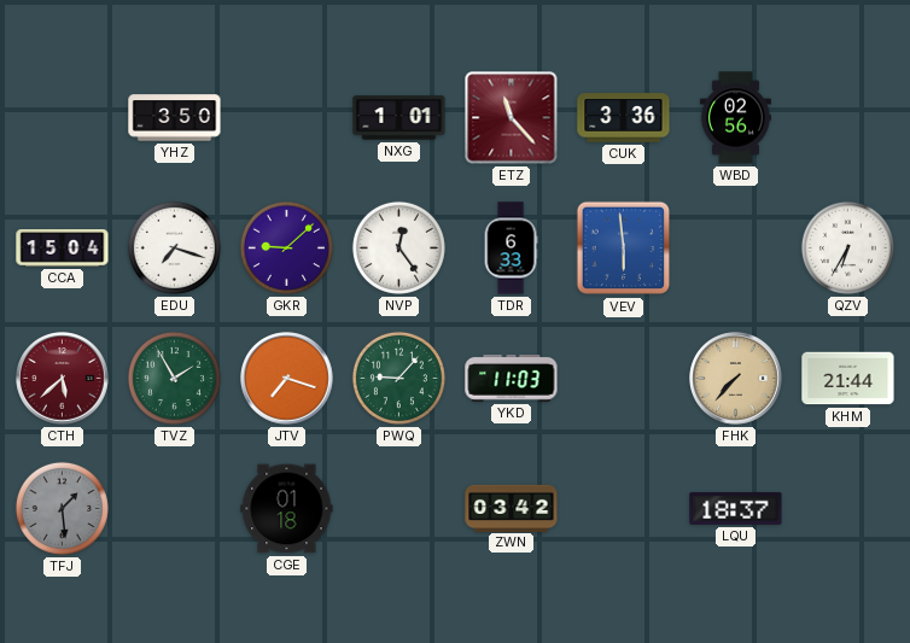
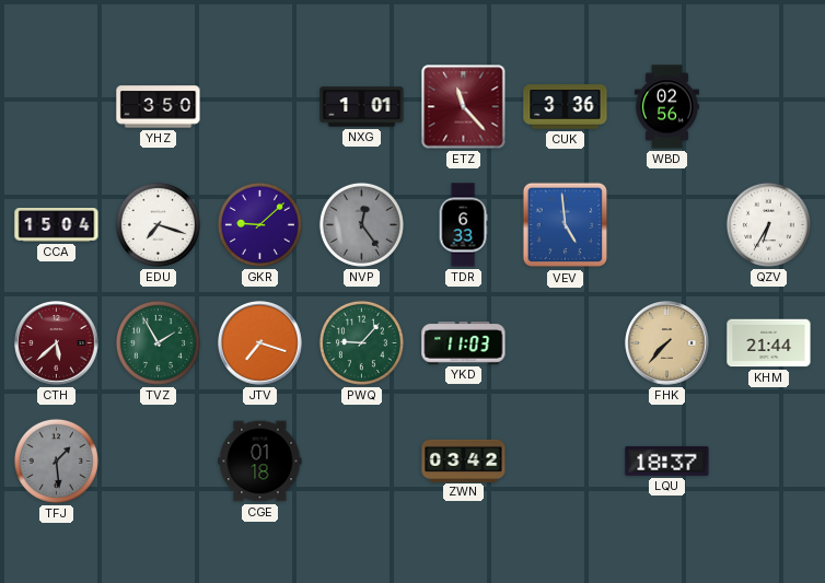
NVP dial: white -> grey (361, 224)
VEV: 5:59 -> 4:59 (566, 225)
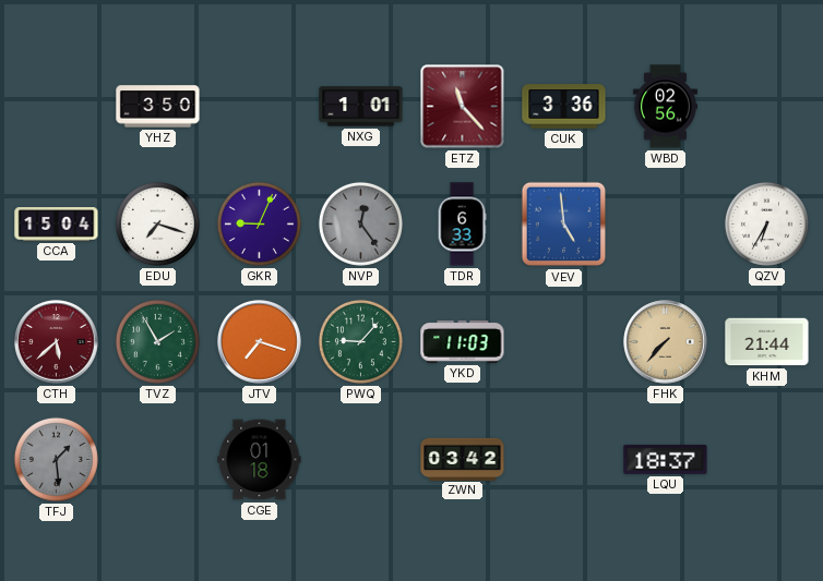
GKR: 9:08 -> 9:04 (259, 223)
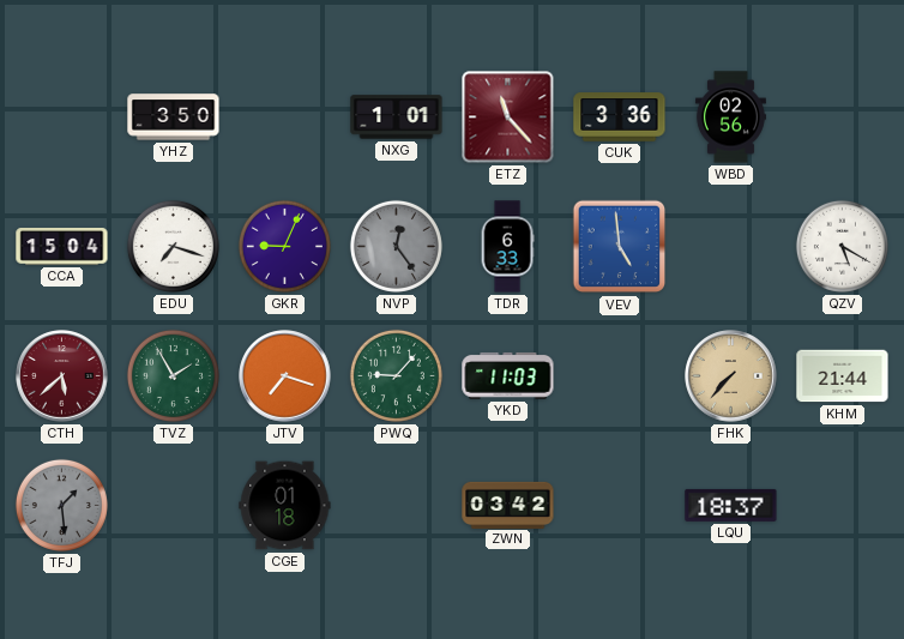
QZV: 6:35 -> 5:20 (842, 246)
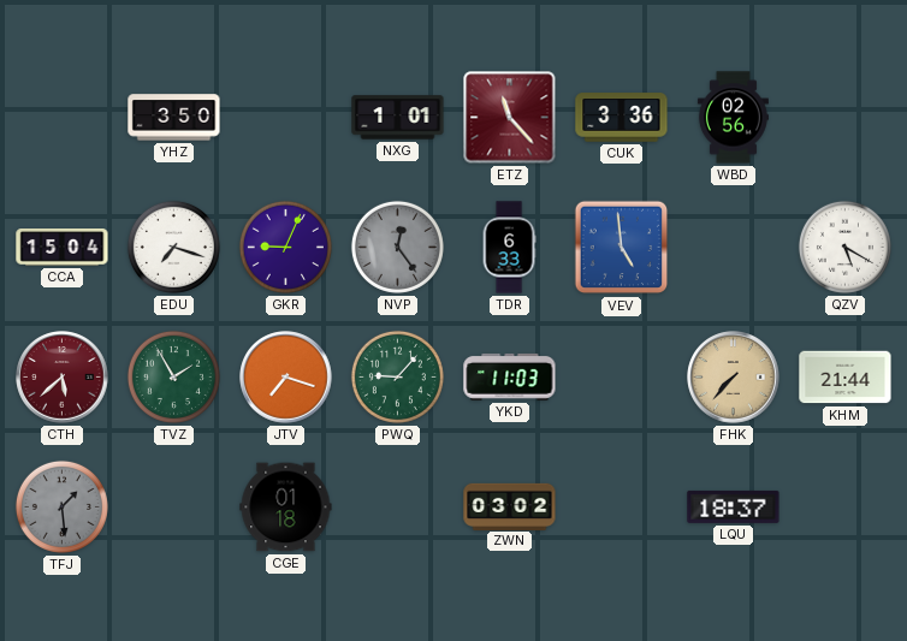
ZWN: 03:42 -> 03:02 (510, 506)
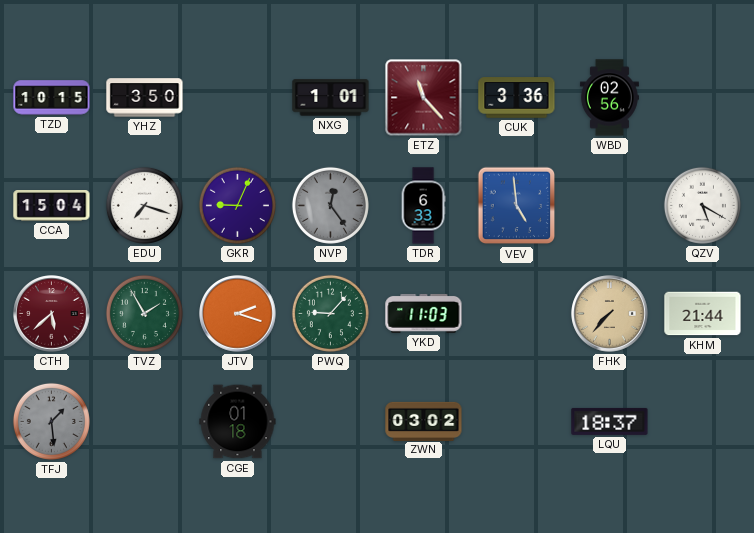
TZD: none -> 10:15 (52, 98)
JTV: 7:18 -> 2:18 (238, 314)
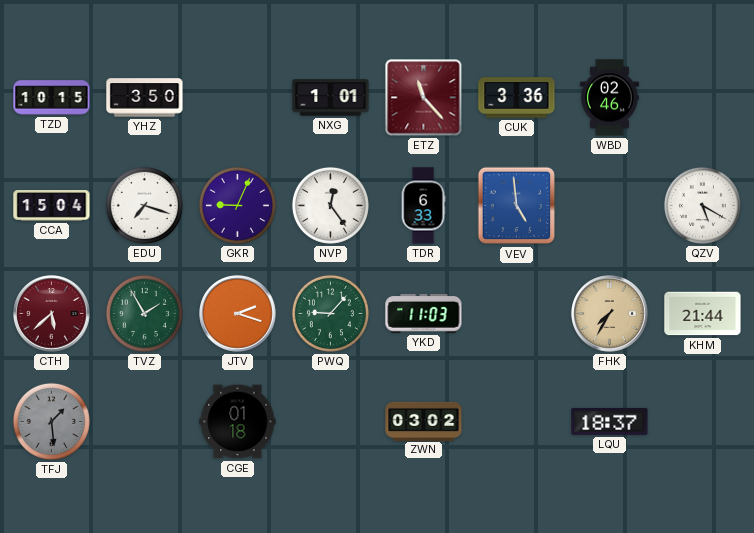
WBD: 02:56 -> 02:46 (609, 98)
NVP dial: grey -> white (330, 205)
FHK: 7:37 -> 7:35 (610, 314)
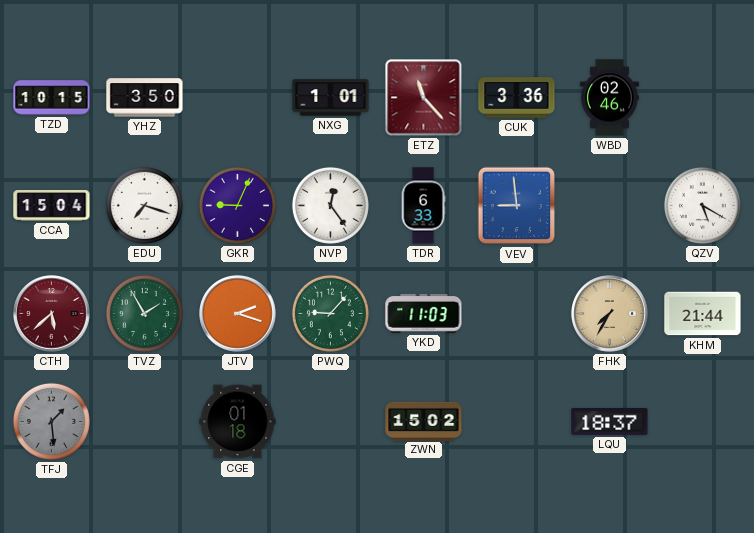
VEV: 4:59 -> 8:59 (517, 206)
ZWN: 03:02 -> 15:02 (424, 421)
